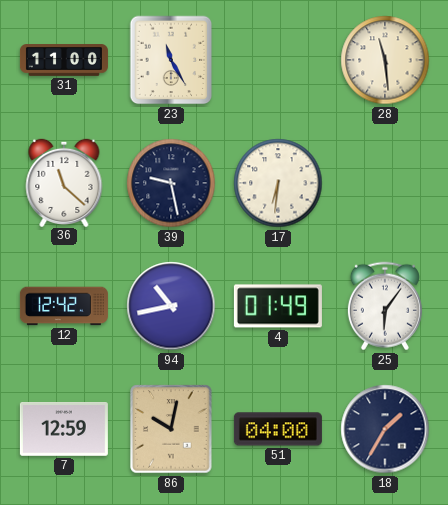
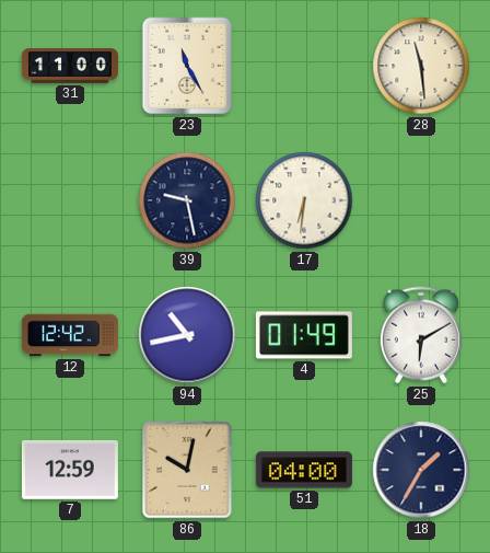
36: 11:22 -> none (64, 182)
25: 6:06 -> 6:10 (421, 335)
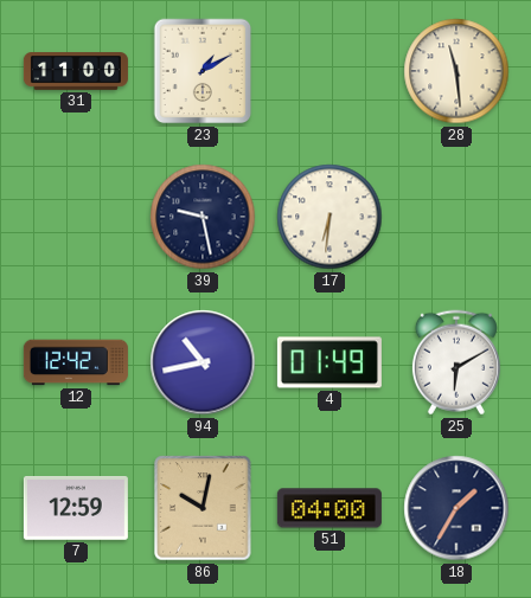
23: 11:25 -> 1:10 (203, 71)
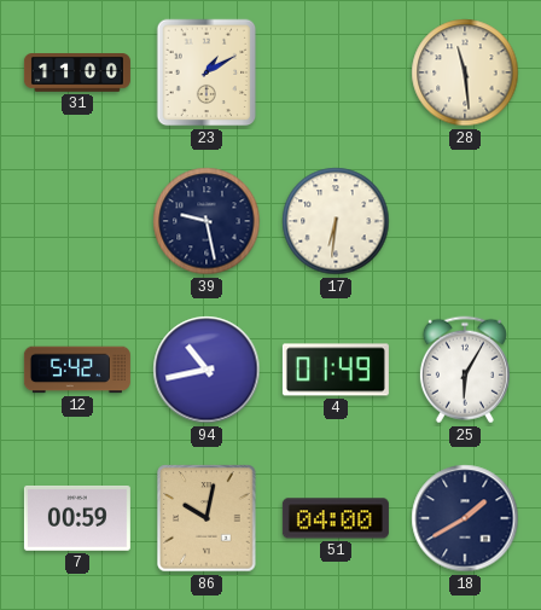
12: 12:42 -> 5:42 (77, 370)
25: 6:10 -> 6:05 (465, 370)
7: 12:59 -> 00:59 (77, 519)
18: 1:35 -> 1:40 (465, 518)
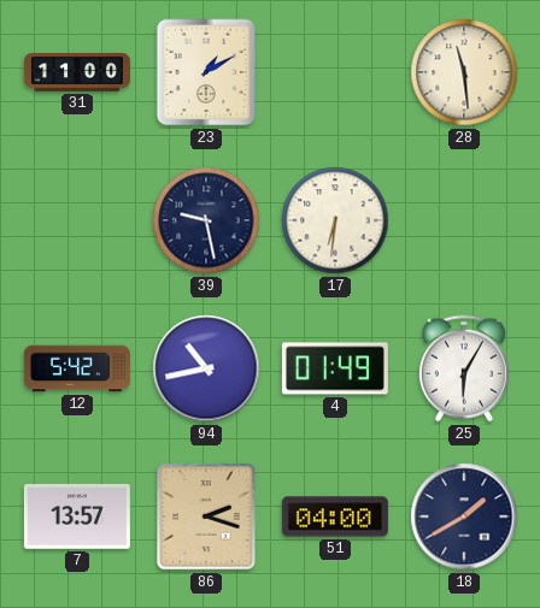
7: 00:59 -> 13:57 (77, 518)
86: 10:02 -> 2:18 (206, 516)
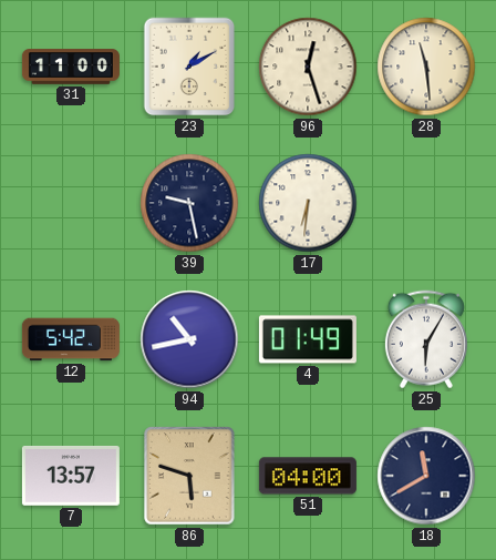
96: none -> 12:27 (308, 67)
86: 2:18 -> 5:48 (189, 476)
18: 1:40 -> 11:40 (426, 476)
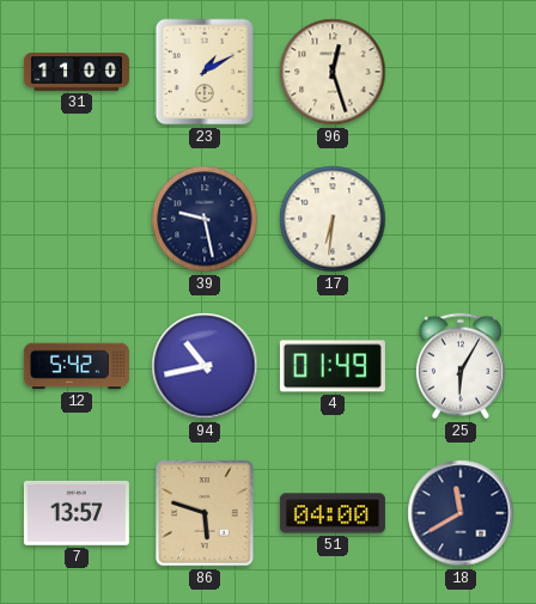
28: 11:29 -> none (426, 67)
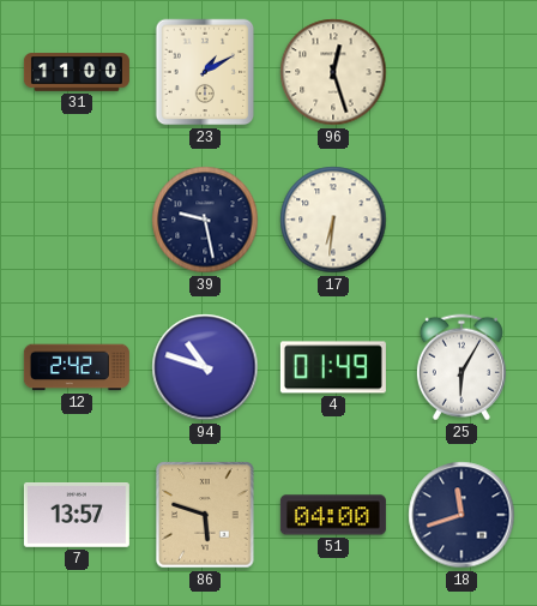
12: 5:42 -> 2:42 (77, 367)
94: 10:43 -> 10:48 (205, 367)
18: 11:40 -> 11:42 (461, 515)
